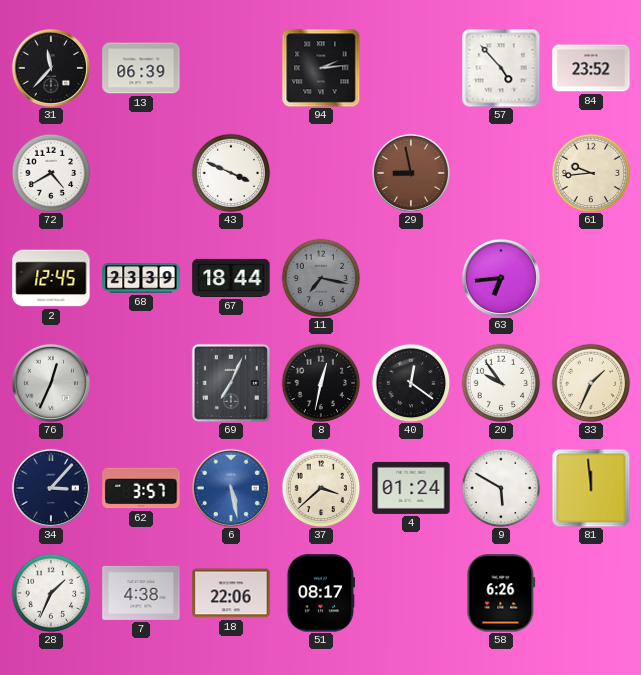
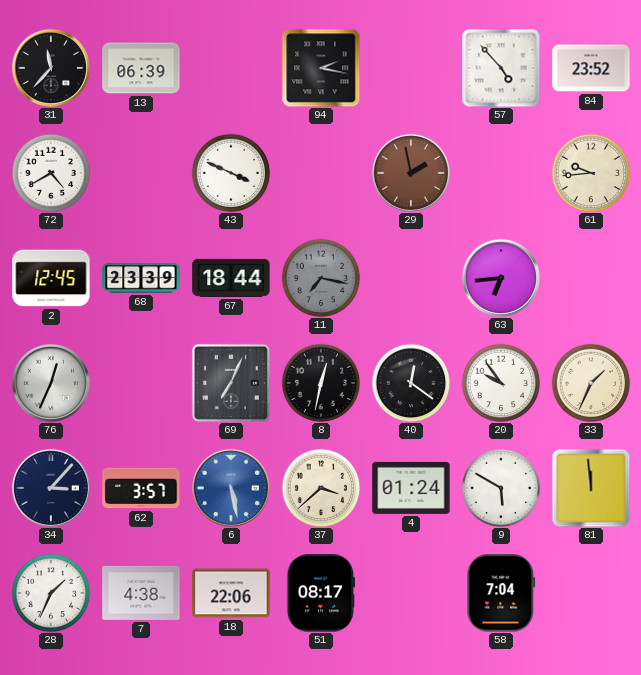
94: 2:14 -> 2:17 (321, 68)
29: 8:58 -> 1:58 (411, 173)
58: 6:26 -> 7:04 (501, 593)
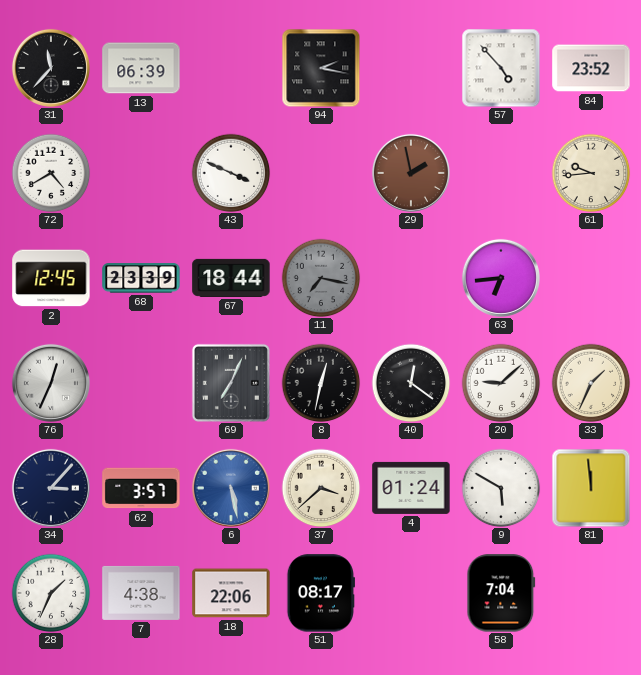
20: 9:54 -> 9:08 (501, 383)
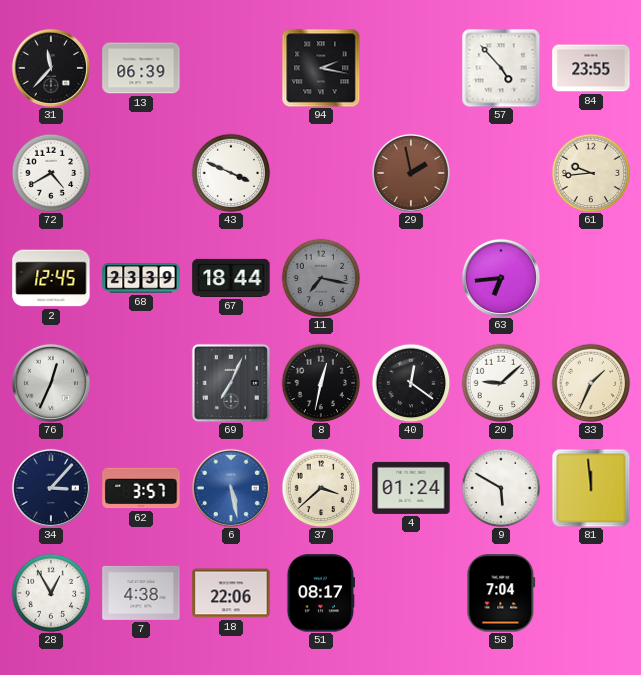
84: 23:52 -> 23:55 (591, 68)
28: 1:34 -> 12:55 (51, 593)
